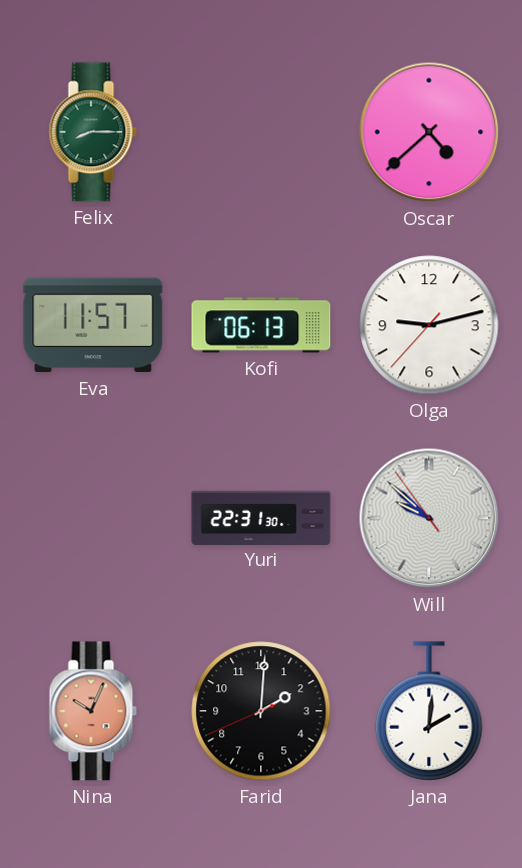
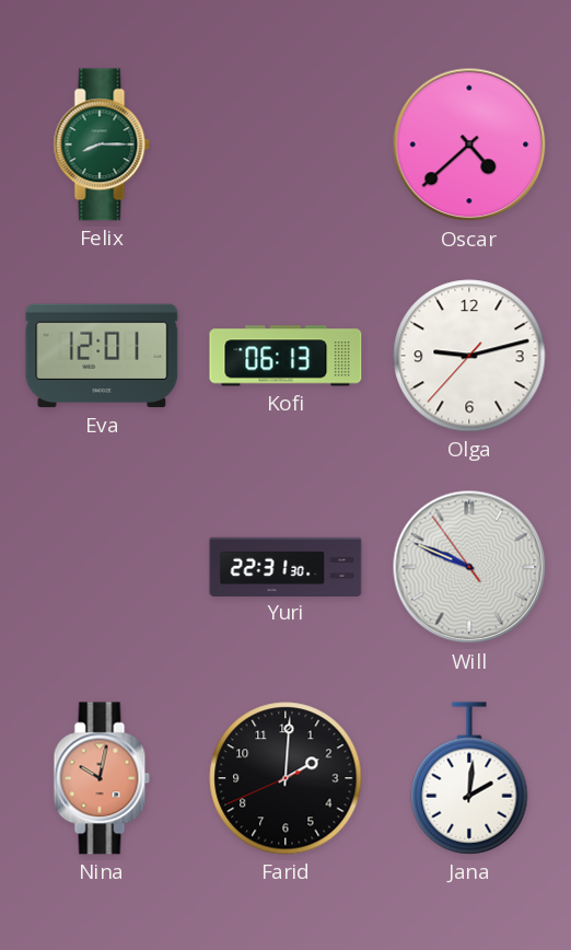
Eva: 11:57 -> 12:01 (102, 356)
Will: 9:51 -> 9:48 (469, 567)
Nina: 10:04 -> 10:02 (102, 778)
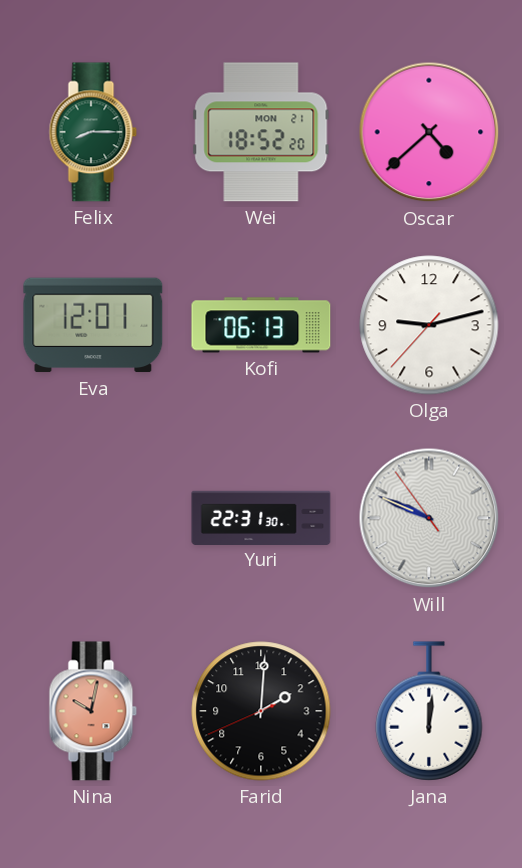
Wei: none -> 18:52 (261, 132)
Jana: 2:01 -> 12:01 (429, 711)
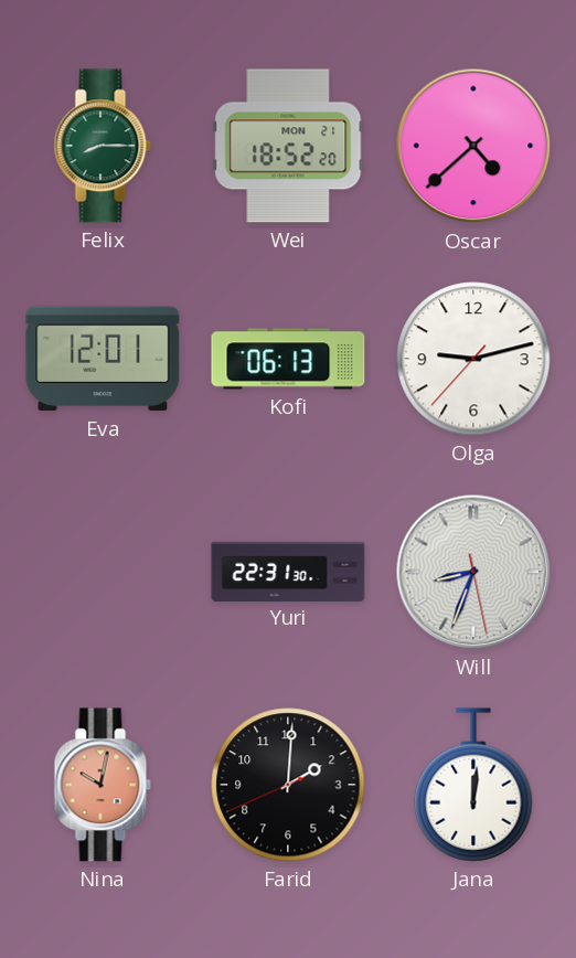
Will: 9:48 -> 8:33 (473, 572)
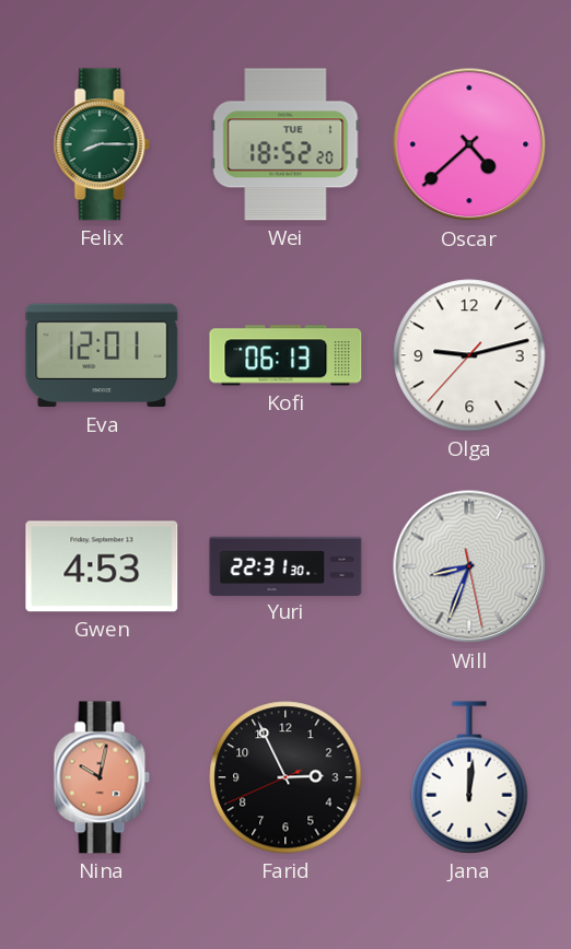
Wei date: MON 21 -> TUE 1 (285, 144)
Gwen: none -> 4:53 (102, 566)
Farid: 2:00 -> 2:55 (285, 777)
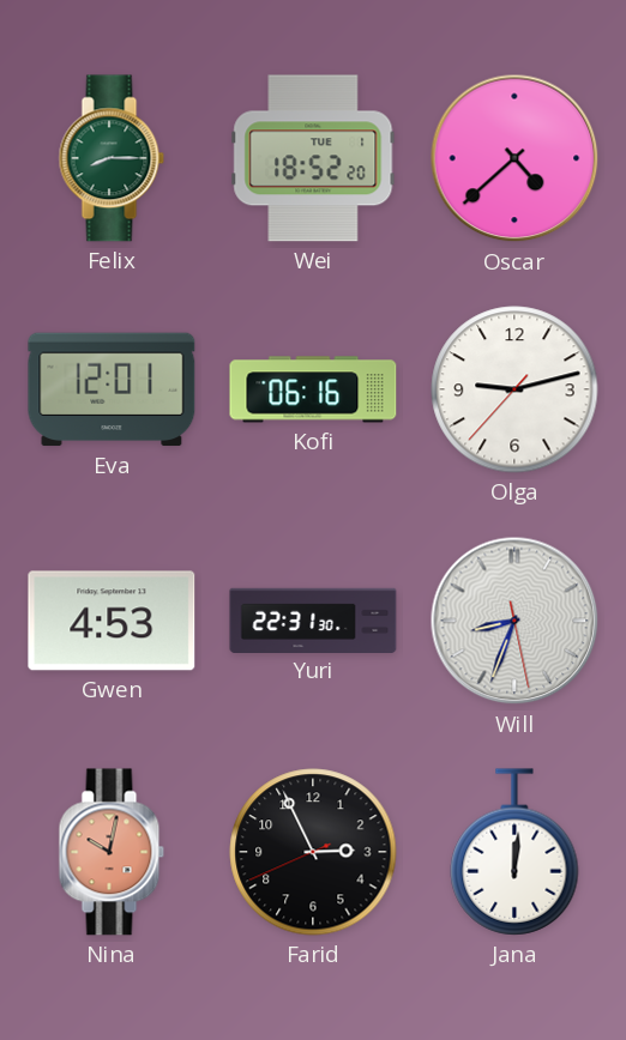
Kofi: 06:13 -> 06:16 (313, 389)
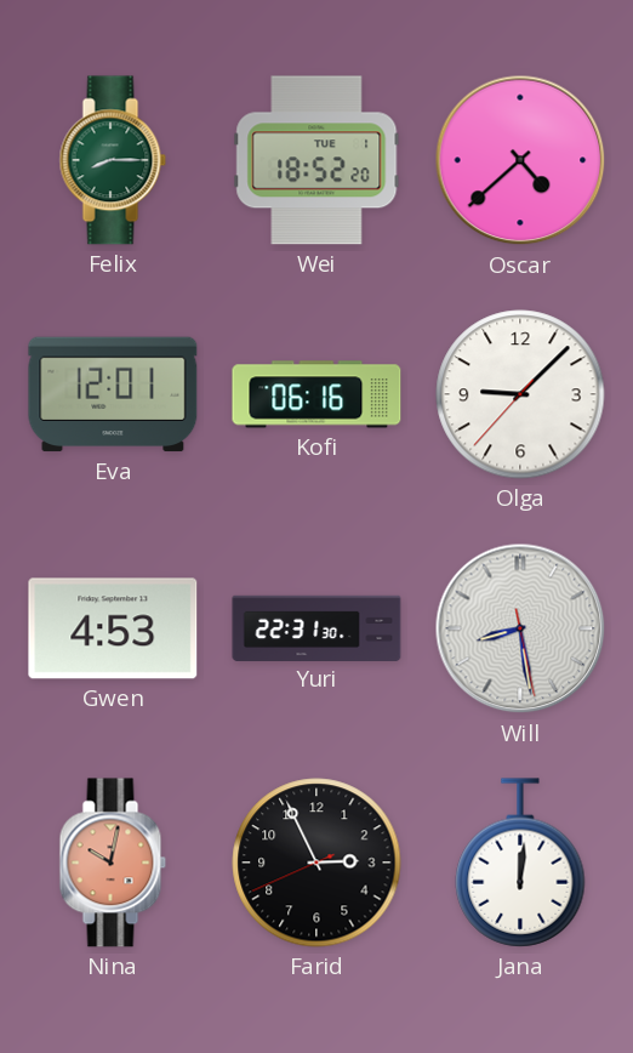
Olga: 9:12 -> 9:07 (520, 394)
Will: 8:33 -> 8:28 (520, 628)
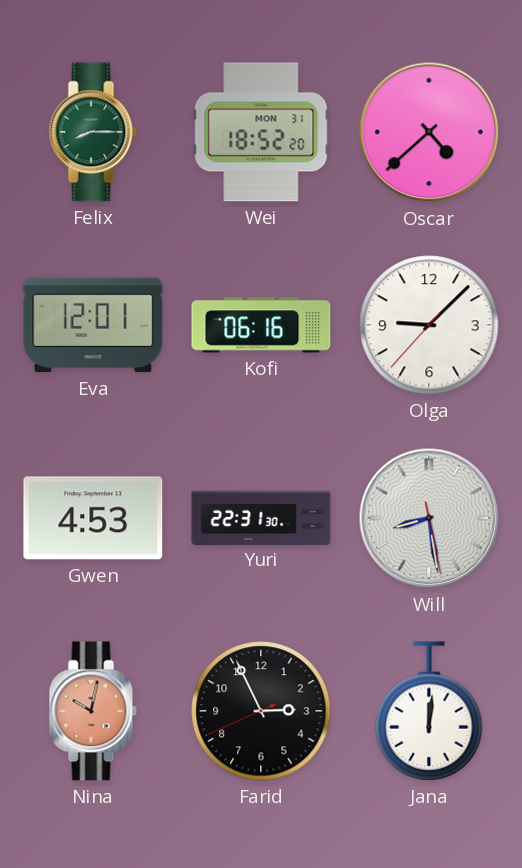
Wei date: TUE 1 -> MON 31 (261, 132)
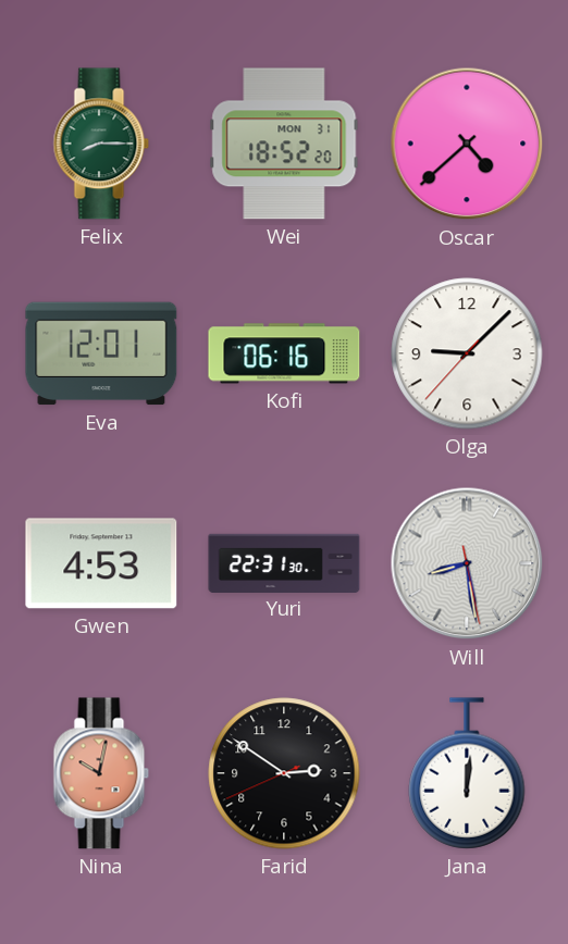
Farid: 2:55 -> 2:50 (284, 773)
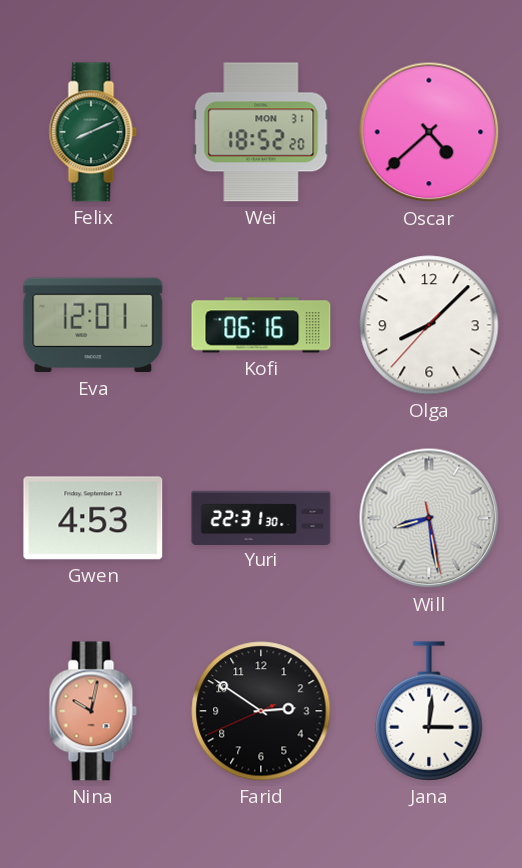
Felix: 8:15 -> 8:11 (93, 132)
Olga: 9:07 -> 8:07 (429, 325)
Jana: 12:01 -> 3:01 (429, 711)
